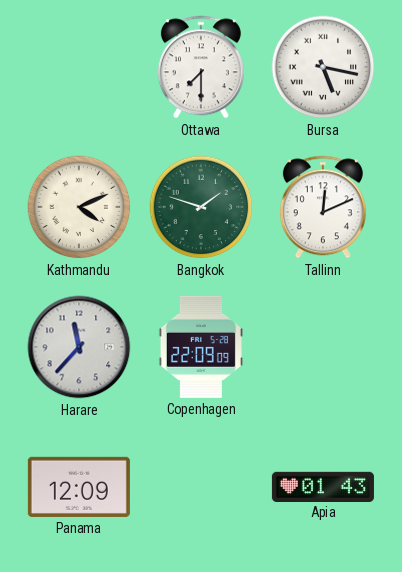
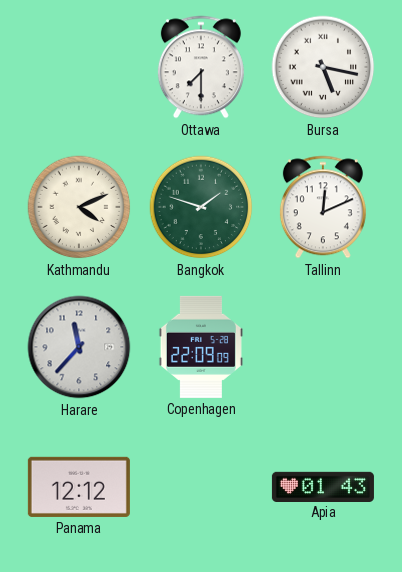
Panama: 12:09 -> 12:12 (79, 487)
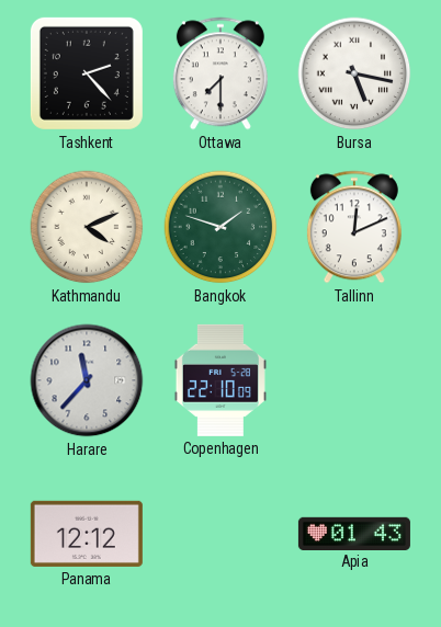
Tashkent: none -> 2:23 (87, 73)
Copenhagen: 22:09 -> 22:10 (220, 380)
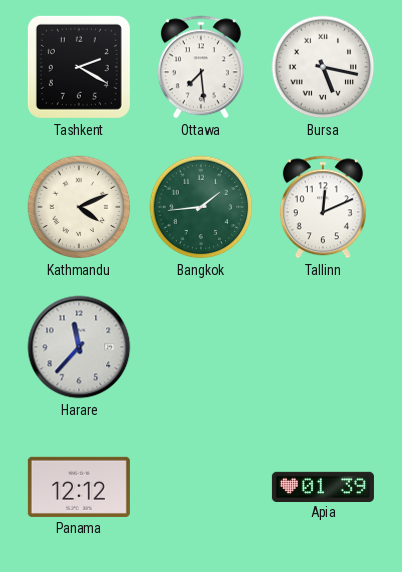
Tashkent: 2:23 -> 2:20 (79, 67)
Ottawa: 7:30 -> 7:29 (201, 67)
Bangkok: 1:48 -> 1:44 (201, 207)
Copenhagen: 22:10 -> none (220, 380)
Apia: 01:43 -> 01:39 (323, 486)
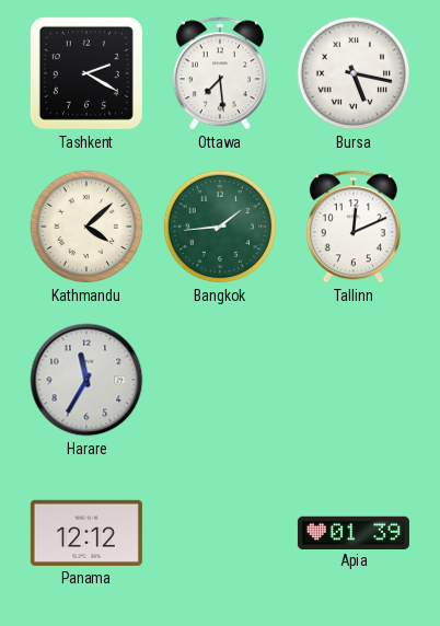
Kathmandu: 4:11 -> 4:08 (86, 227)
Harare: 11:37 -> 11:35 (86, 380)
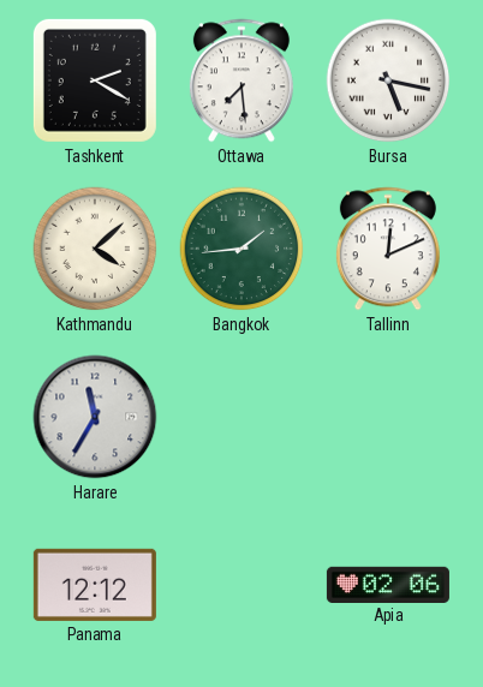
Apia: 01:39 -> 02:06 (388, 584)
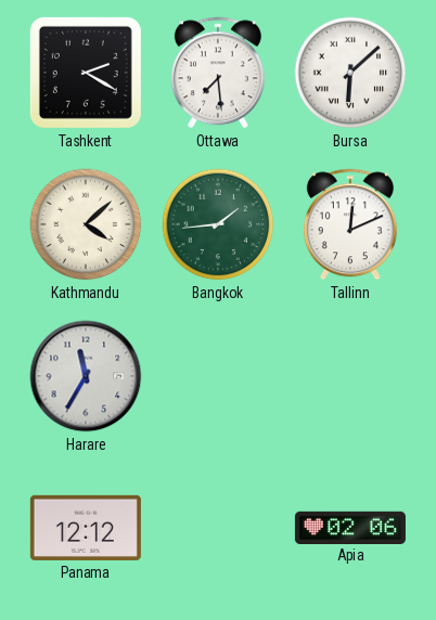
Bursa: 5:17 -> 6:08 (350, 73)
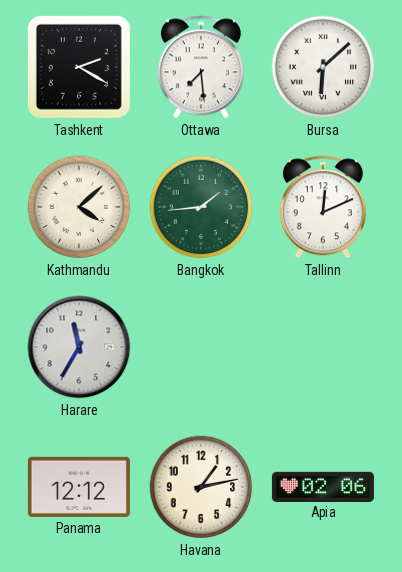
Havana: none -> 1:13 (201, 487)
